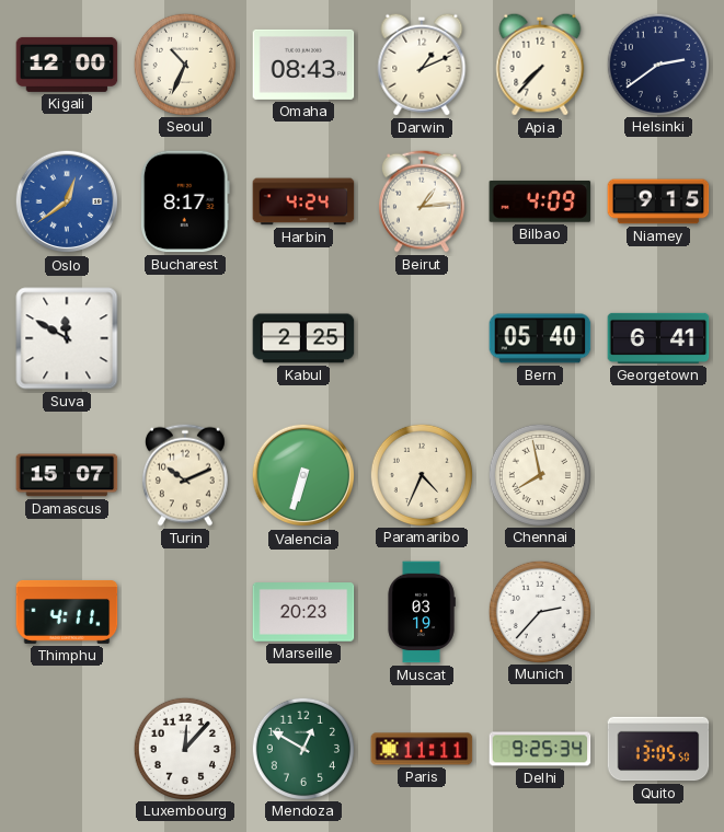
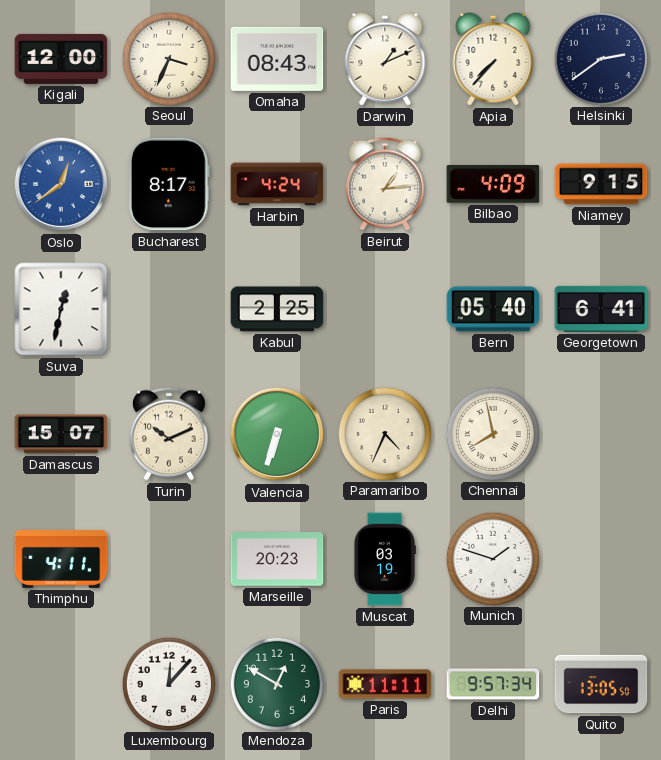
Seoul: 10:34 -> 3:34 (168, 58)
Suva: 11:50 -> 12:32 (61, 309)
Munich: 2:37 -> 1:48 (492, 558)
Delhi: 9:25 -> 9:57 (493, 684)
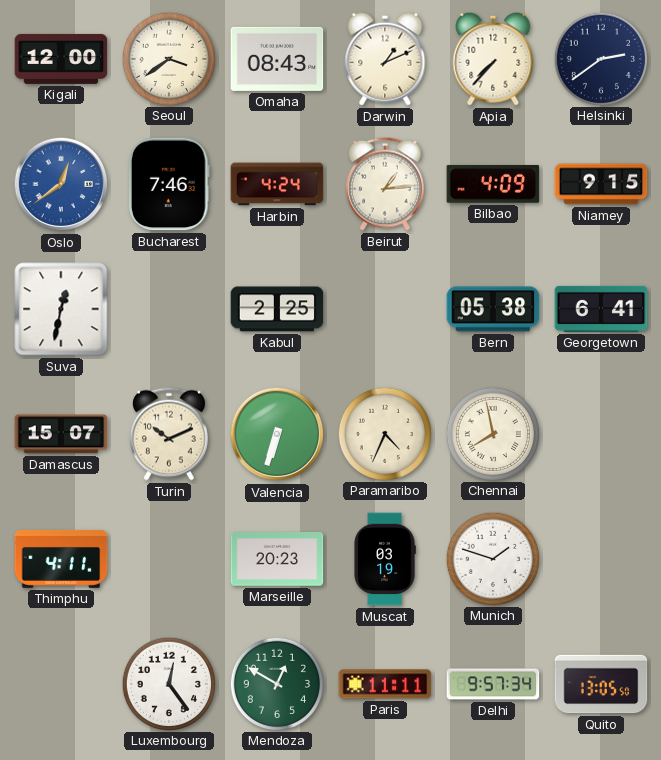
Seoul: 3:34 -> 3:39 (168, 58)
Bucharest: 8:17 -> 7:46 (169, 184)
Bern: 05:40 -> 05:38 (493, 309)
Luxembourg: 12:07 -> 12:24 (168, 683)
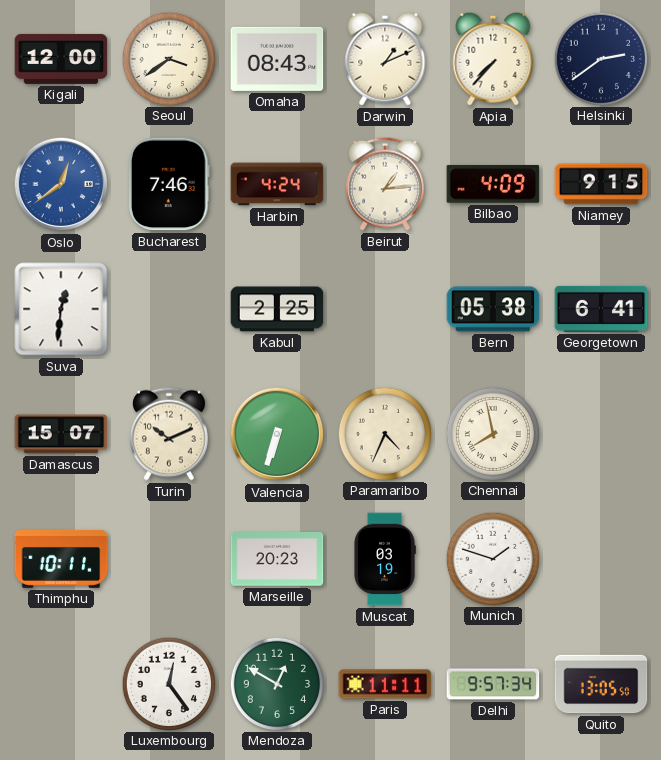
Suva: 12:32 -> 12:31 (61, 309)
Thimphu: 4:11 -> 10:11 (61, 559)
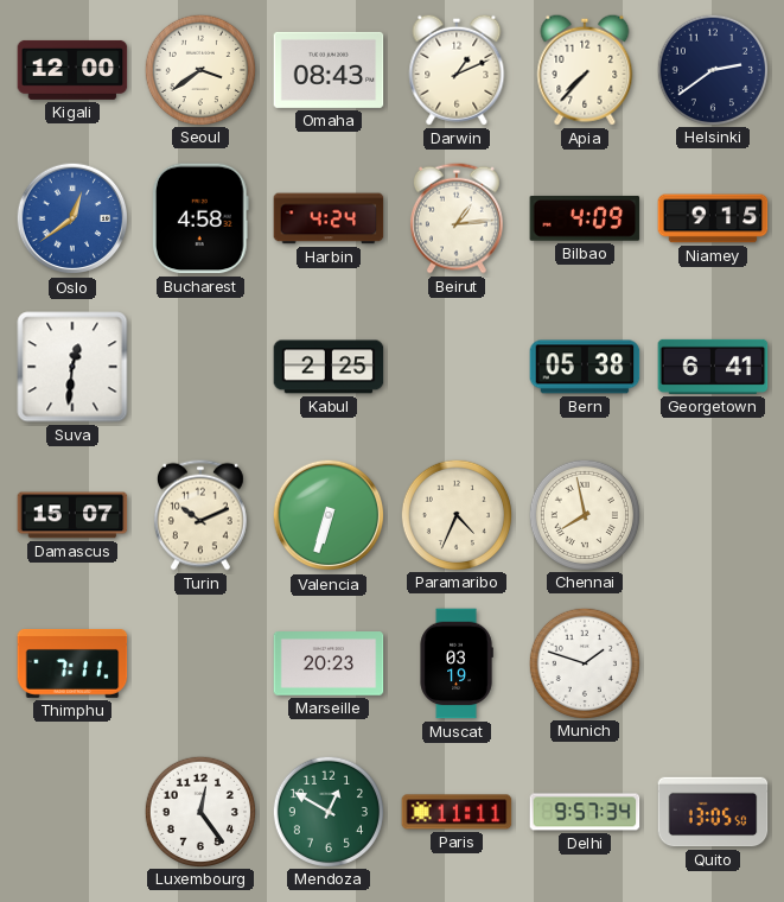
Bucharest: 7:46 -> 4:58 (200, 218)
Thimphu: 10:11 -> 7:11 (72, 663)
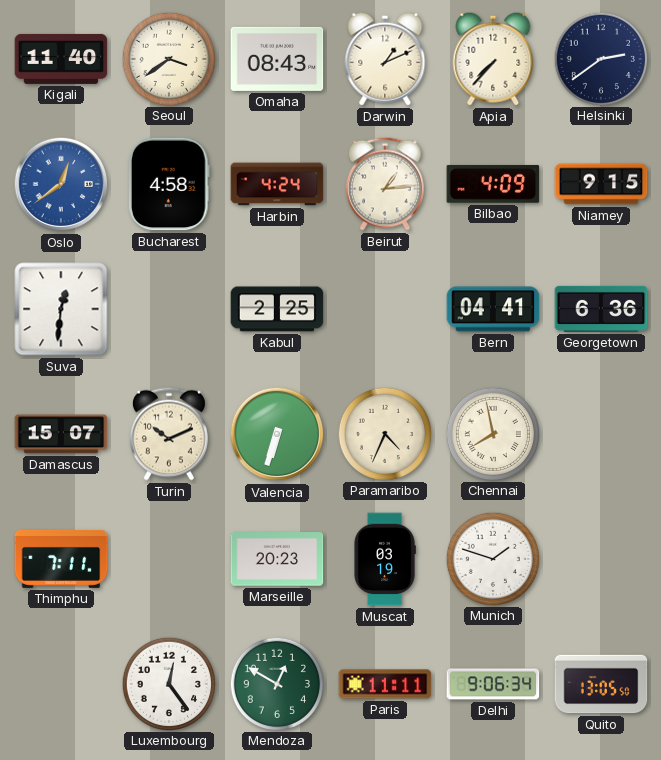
Kigali: 12:00 -> 11:40 (61, 59)
Bern: 05:38 -> 04:41 (493, 309)
Georgetown: 6:41 -> 6:36 (601, 309)
Delhi: 9:57 -> 9:06 (493, 684)
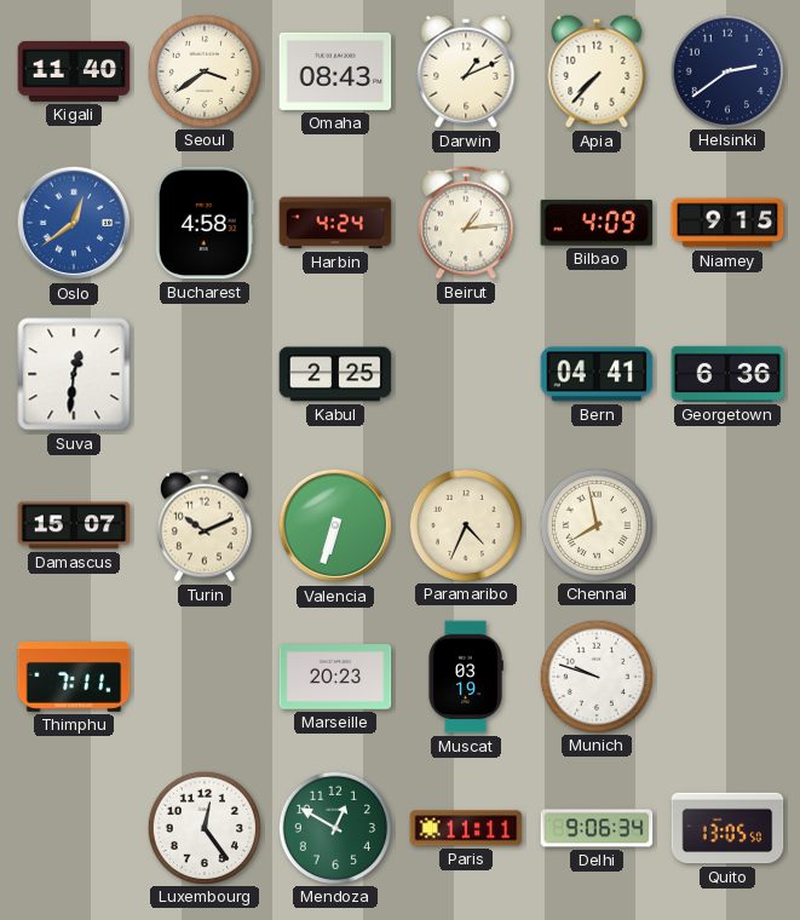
Munich: 1:48 -> 9:48 (595, 675)
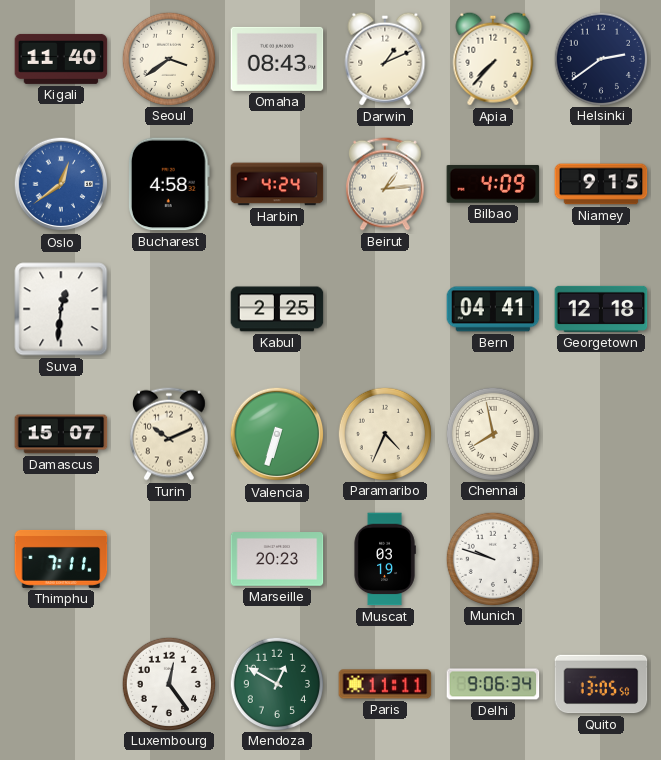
Georgetown: 6:36 -> 12:18 (601, 309)
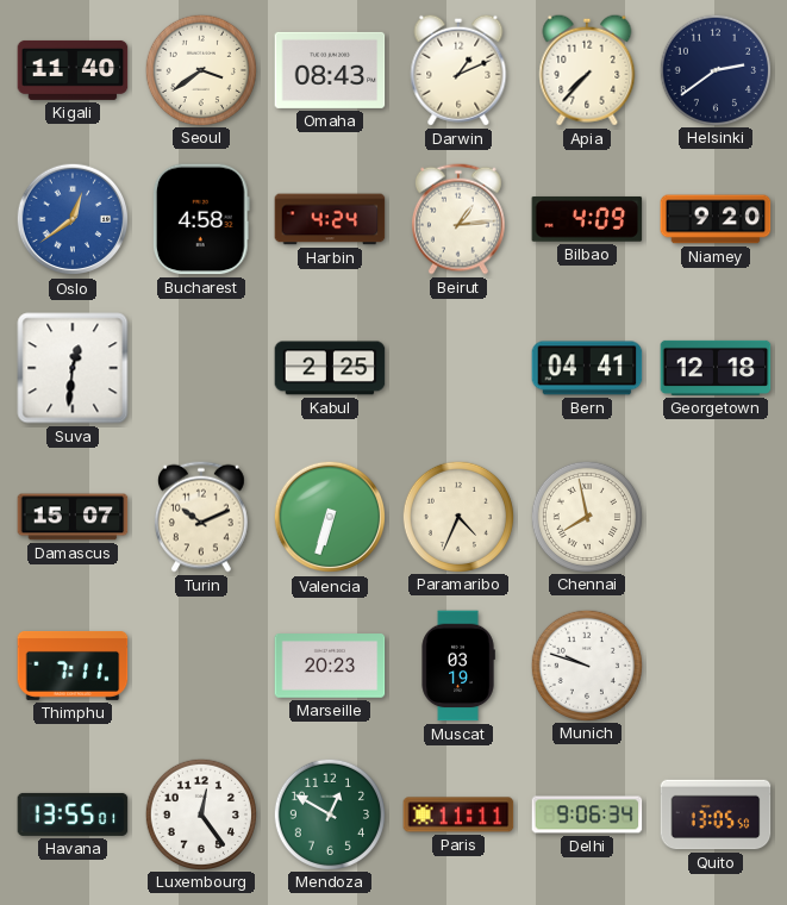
Niamey: 9:15 -> 9:20 (716, 219)
Havana: none -> 13:55 (73, 815)
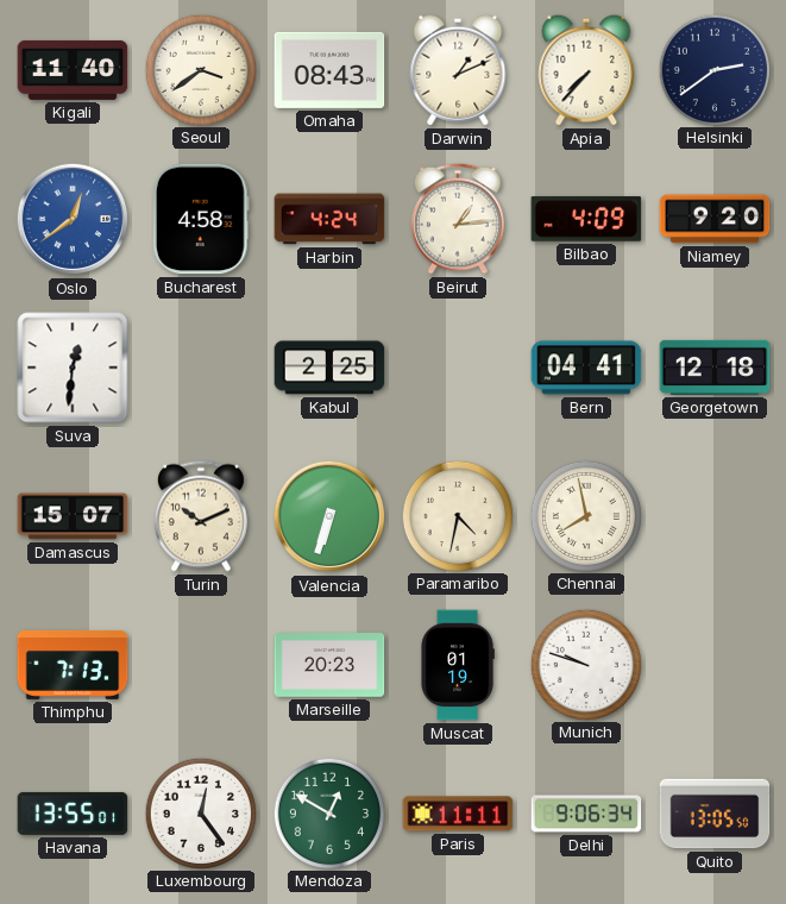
Paramaribo: 4:34 -> 4:32 (457, 515)
Thimphu: 7:11 -> 7:13 (73, 665)
Muscat: 03:19 -> 01:19 (458, 665)
